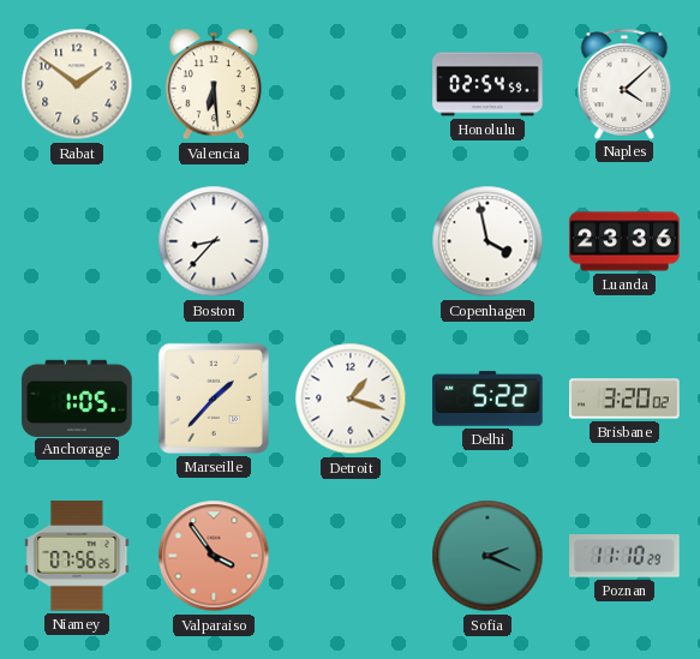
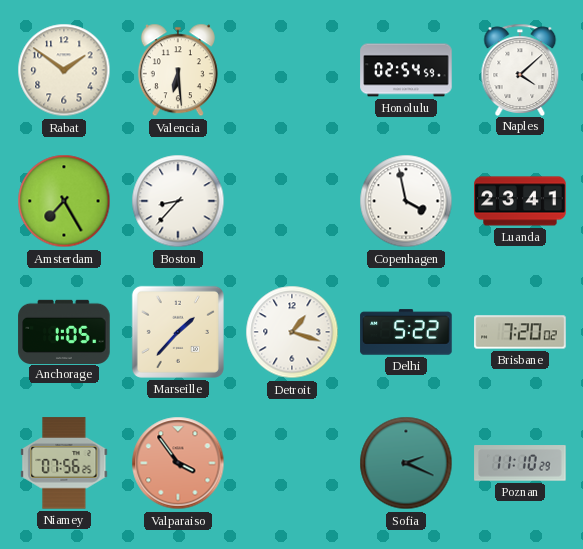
Amsterdam: none -> 7:25 (64, 201)
Luanda: 23:36 -> 23:41 (520, 201)
Brisbane: 3:20 -> 7:20 (520, 332)
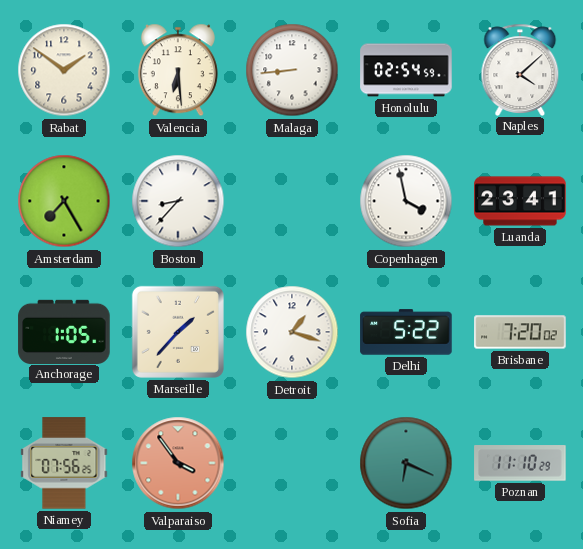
Malaga: none -> 8:44 (292, 70)
Sofia: 2:19 -> 6:19 (406, 463)
